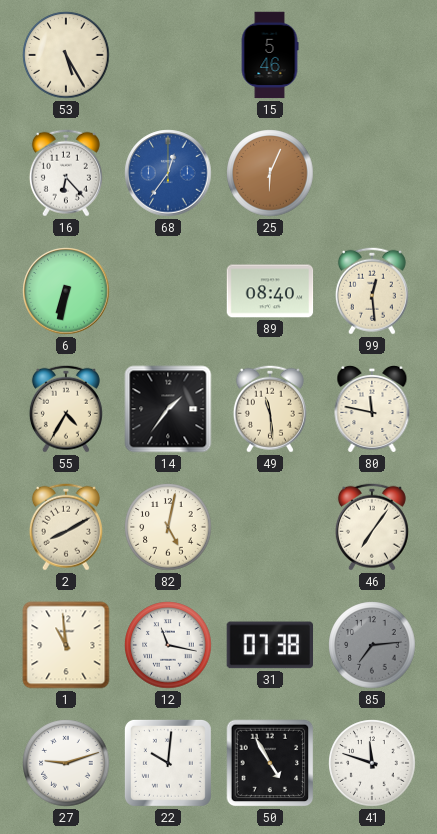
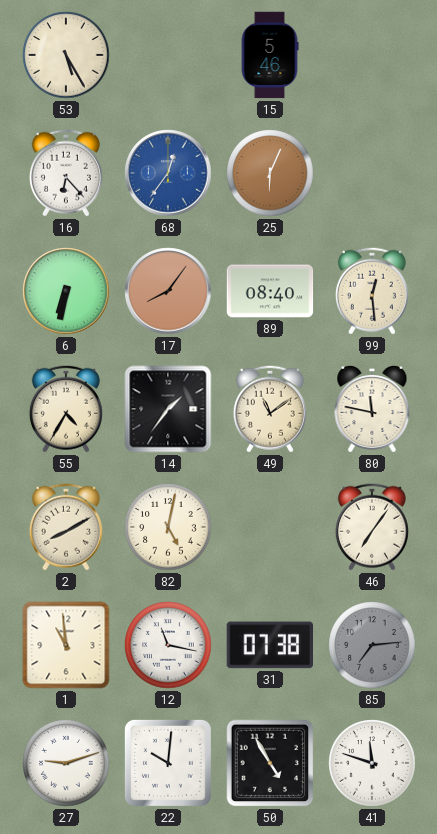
17: none -> 8:06 (168, 291)
49: 11:29 -> 11:09 (270, 409)
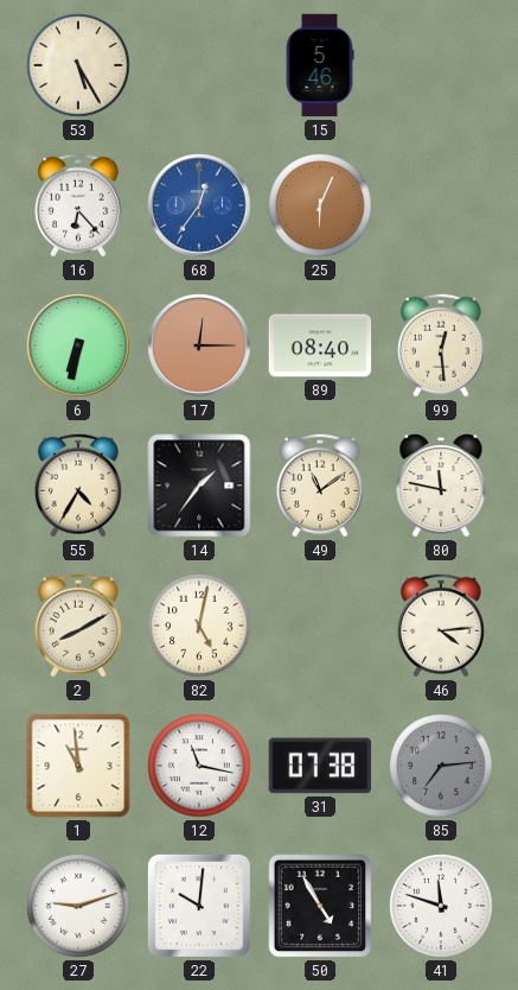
17: 8:06 -> 12:15 (199, 345)
46: 7:06 -> 4:14 (441, 626)
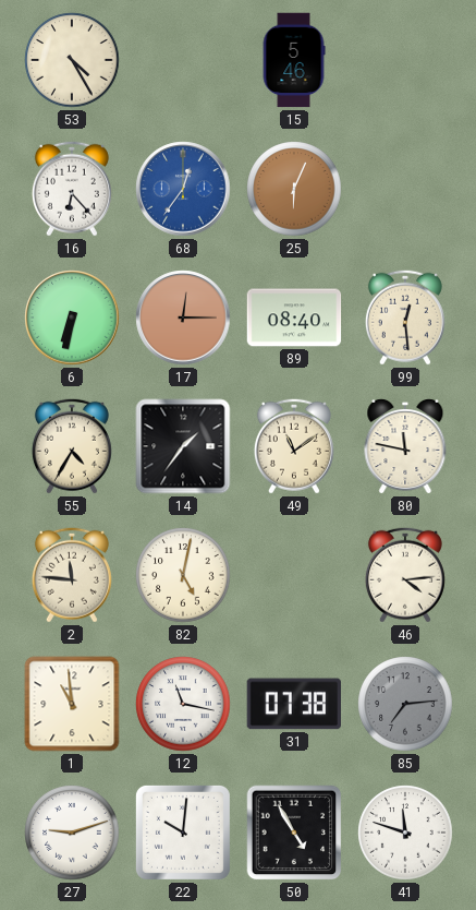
53: 5:25 -> 4:25 (72, 60)
2: 8:10 -> 11:46 (72, 575)
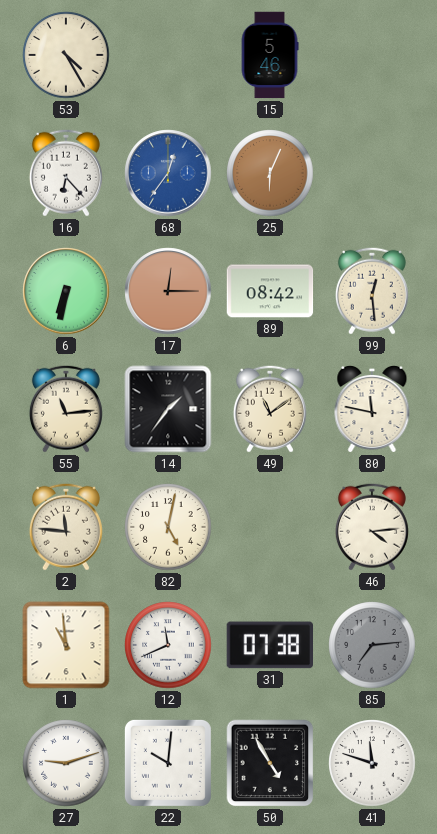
89: 08:40 -> 08:42 (270, 291)
55: 4:35 -> 11:14 (66, 409)
12: 11:17 -> 11:41 (168, 645)
